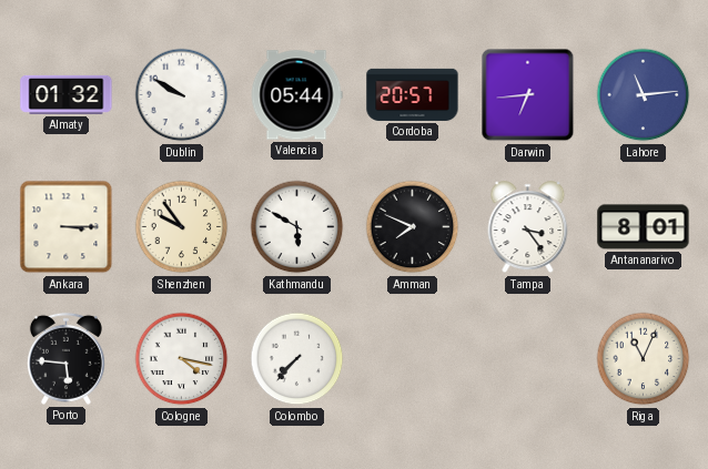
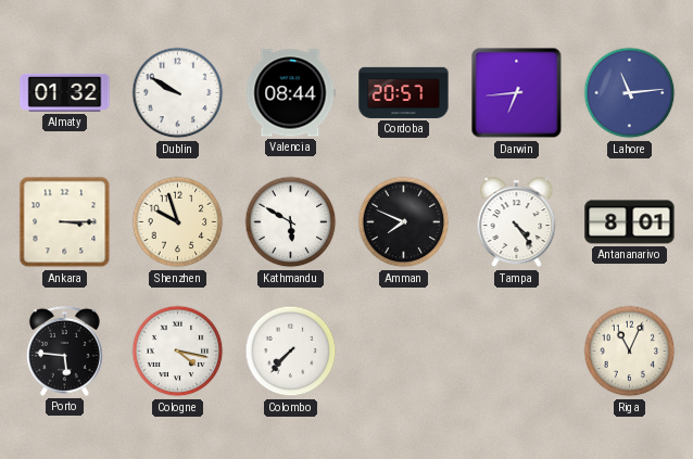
Valencia: 05:44 -> 08:44 (290, 93)
Shenzhen: 9:54 -> 9:57 (178, 222)
Tampa: 3:24 -> 4:24 (517, 222)
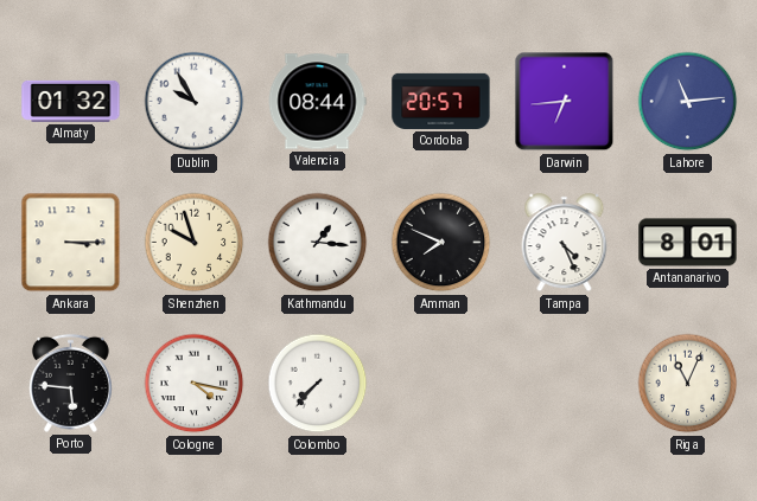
Dublin: 9:50 -> 9:55 (195, 102)
Kathmandu: 5:50 -> 1:16 (318, 243)
Tampa: 4:24 -> 4:26 (565, 243)
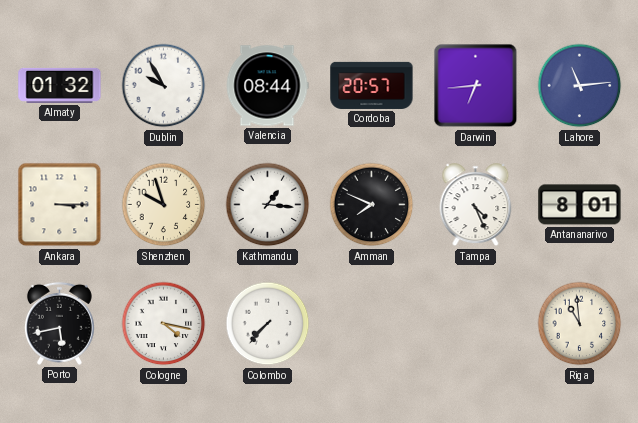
Porto: 5:46 -> 5:43 (59, 323)
Riga: 11:04 -> 10:59 (580, 324)
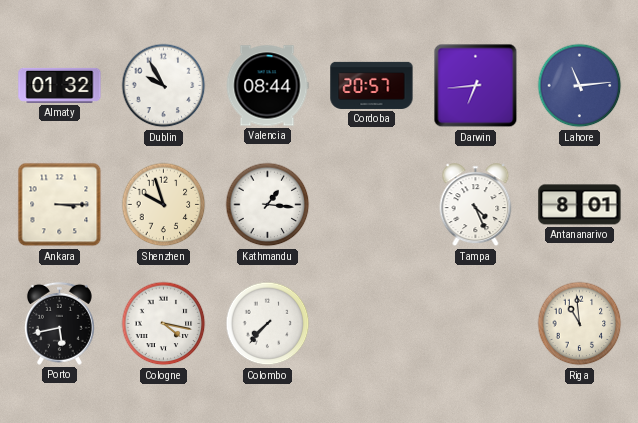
Amman: 7:49 -> none (372, 205)
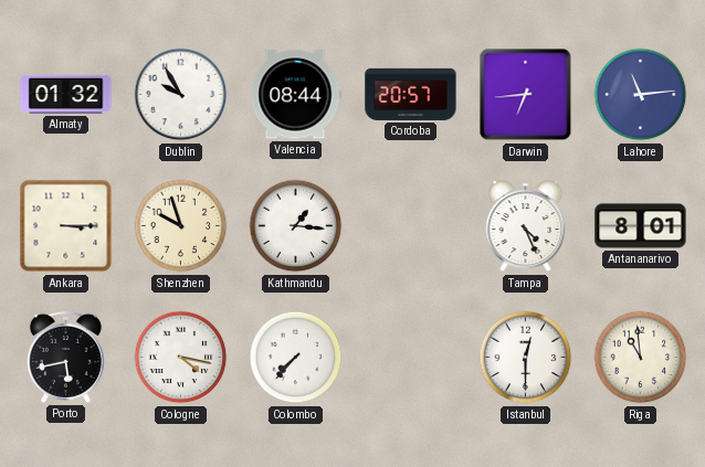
Istanbul: none -> 12:30 (526, 358)
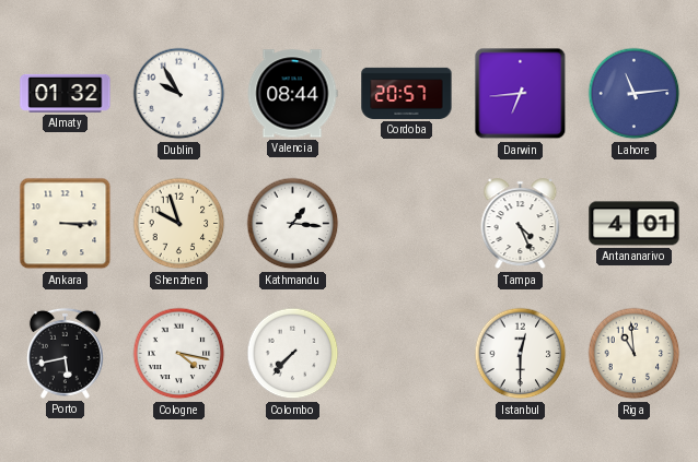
Antananarivo: 8:01 -> 4:01 (635, 224)
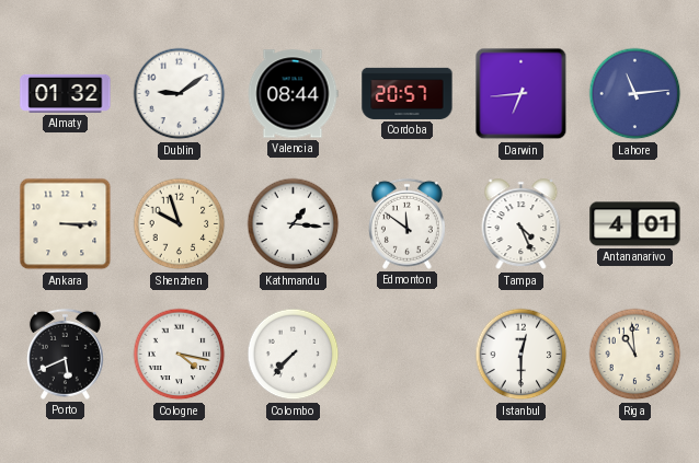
Dublin: 9:55 -> 9:09 (180, 94)
Edmonton: none -> 11:51 (406, 223)
Porto: 5:43 -> 5:41 (65, 354)
